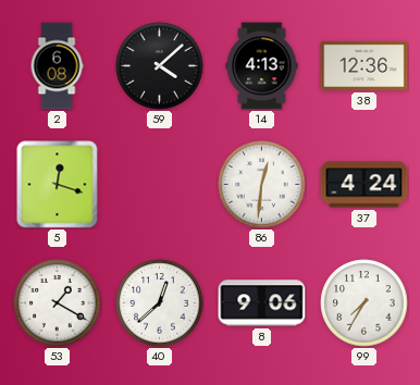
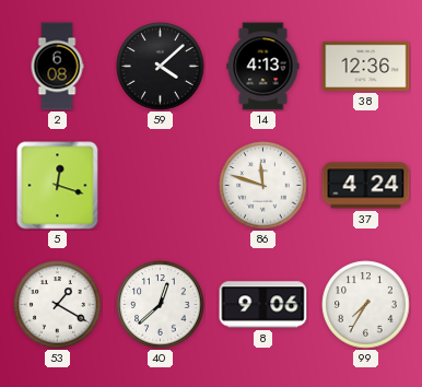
86: 12:31 -> 11:48 (263, 186)
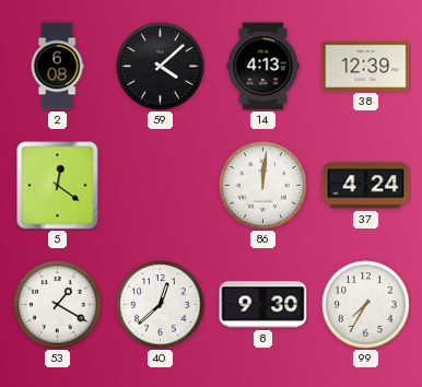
38: 12:36 -> 12:39 (366, 66)
5: 12:18 -> 12:21 (58, 186)
86: 11:48 -> 12:01 (263, 186)
8: 9:06 -> 9:30 (263, 305)
